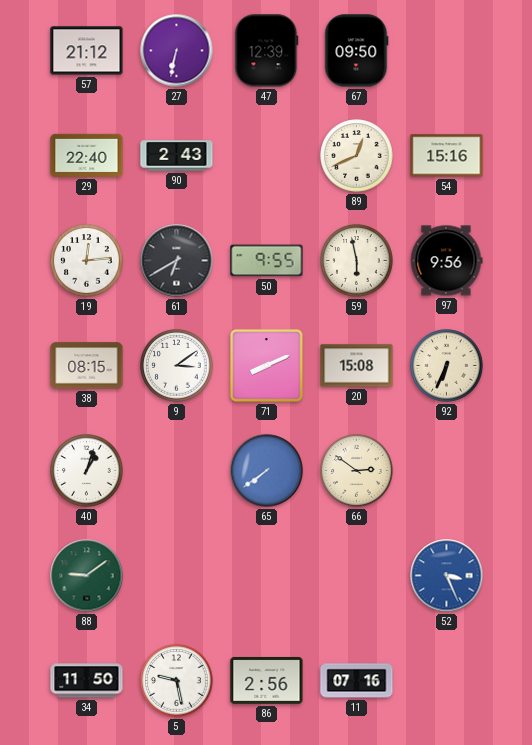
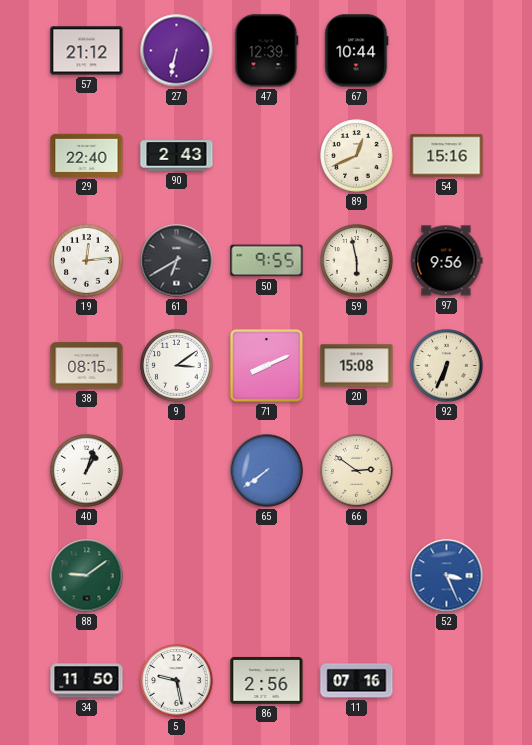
67: 09:50 -> 10:44 (357, 51)
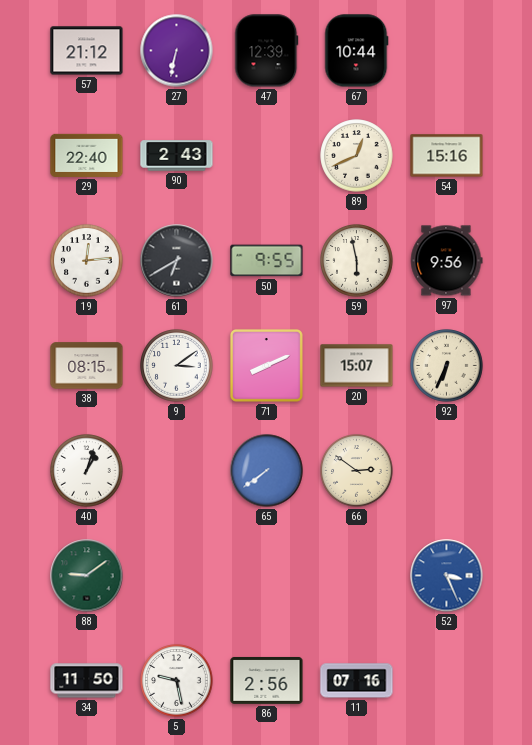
20: 15:08 -> 15:07 (357, 366)
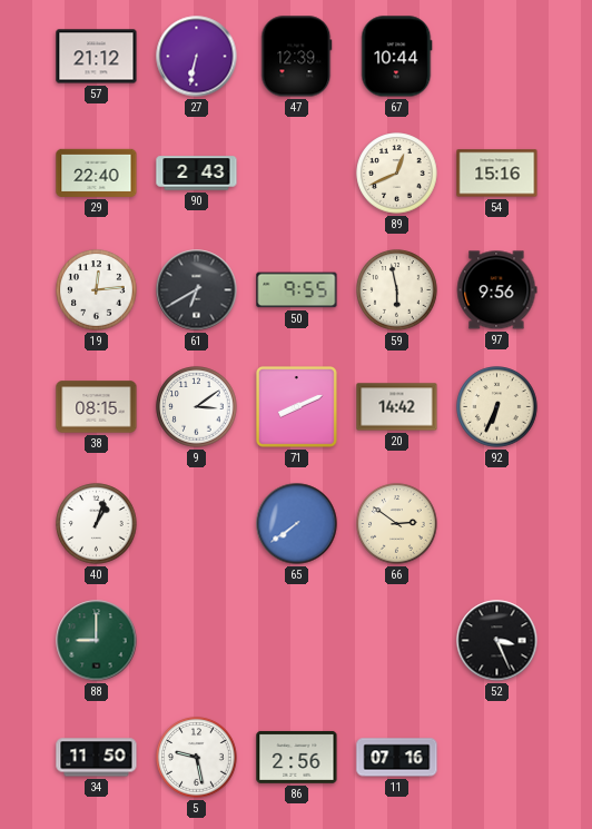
20: 15:07 -> 14:42 (397, 407)
88: 9:09 -> 9:00 (97, 641)
52 dial: blue -> black (497, 641)
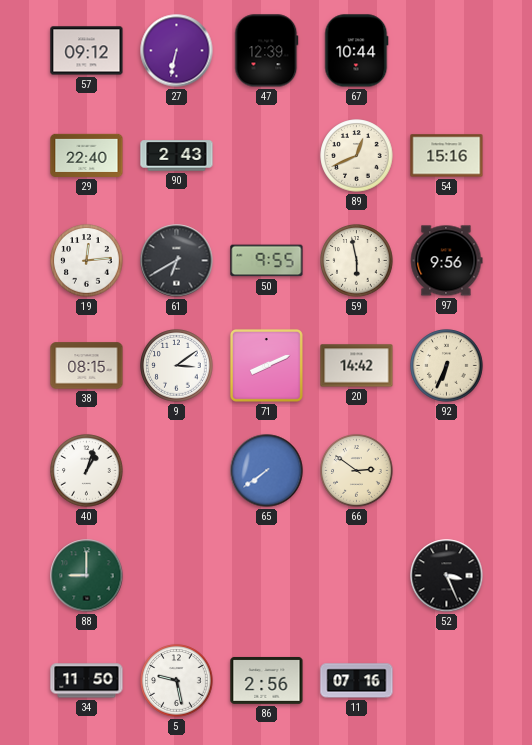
57: 21:12 -> 09:12 (87, 51)
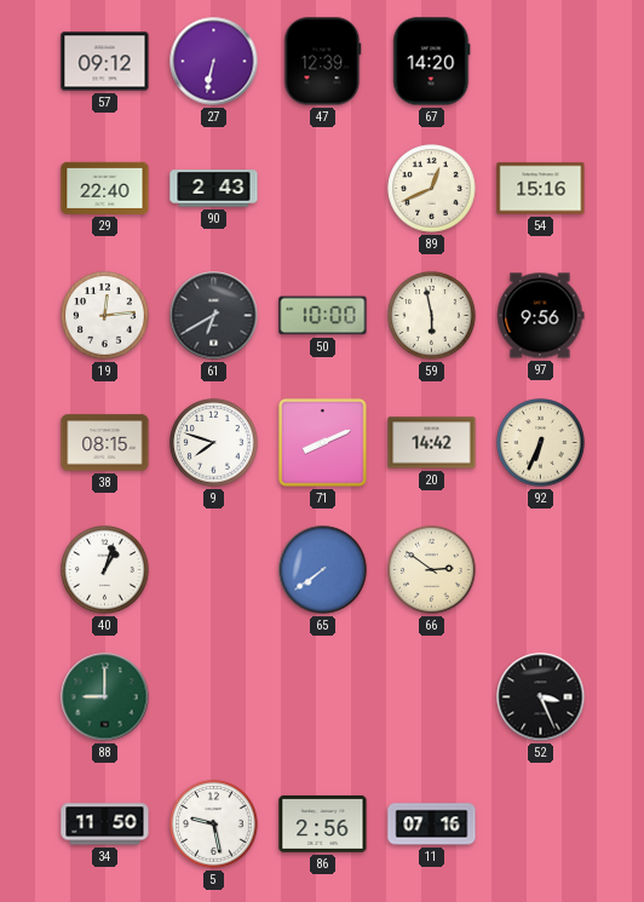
67: 10:44 -> 14:20 (432, 62)
50: 9:55 -> 10:00 (323, 316)
9: 3:09 -> 7:48 (214, 443)
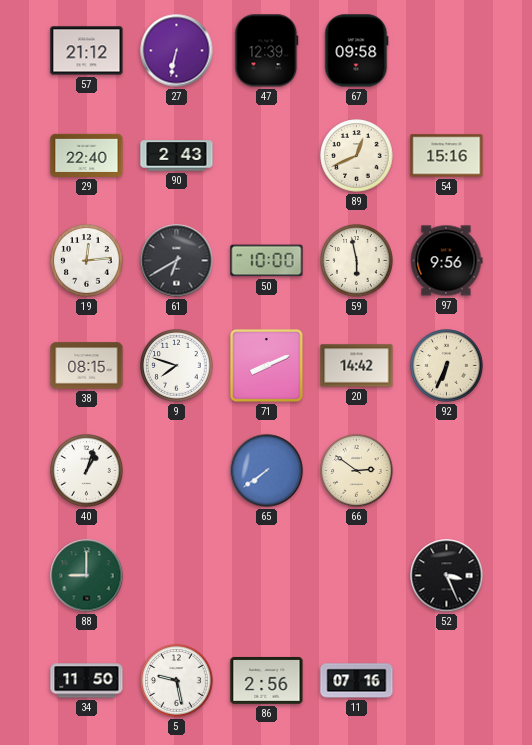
57: 09:12 -> 21:12 (87, 51)
67: 14:20 -> 09:58 (357, 51)
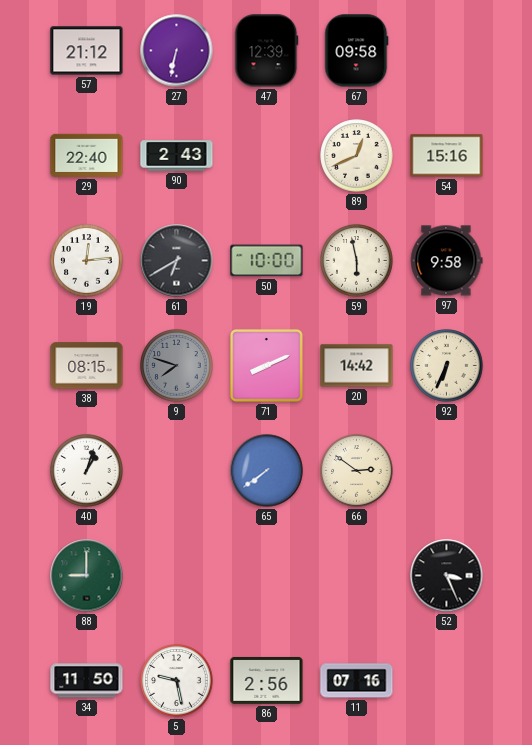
97: 9:56 -> 9:58 (446, 261)
9 dial: white -> grey (177, 366)
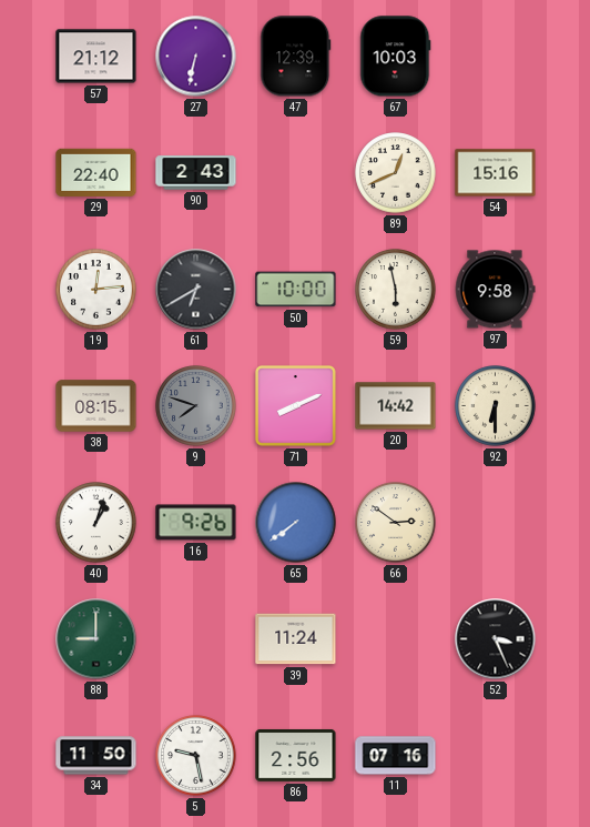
67: 09:58 -> 10:03 (396, 57)
92: 6:34 -> 6:30 (496, 406)
16: none -> 9:26 (196, 523)
39: none -> 11:24 (296, 639)
